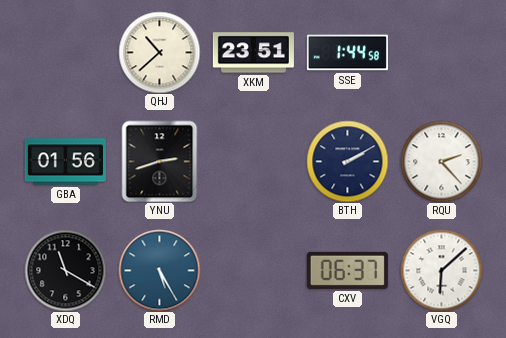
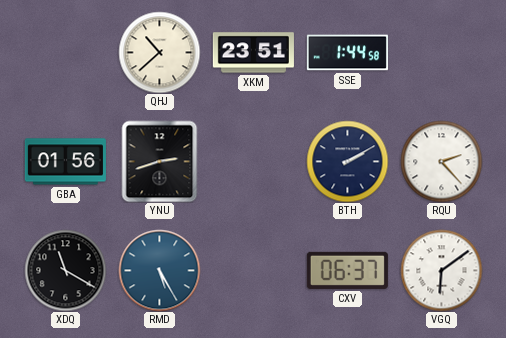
VGQ: 6:08 -> 6:09 (441, 270)
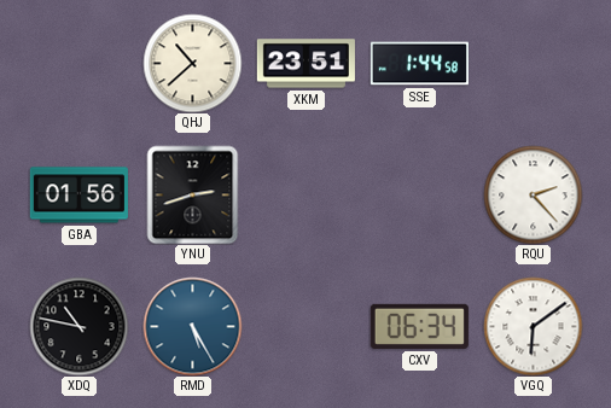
BTH: 2:10 -> none (347, 161)
XDQ: 11:20 -> 10:47 (78, 326)
CXV: 06:37 -> 06:34 (419, 326)
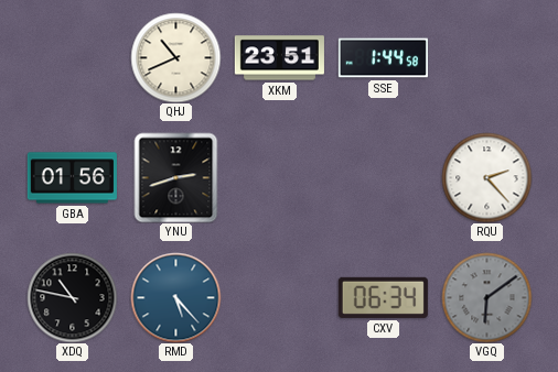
QHJ: 10:38 -> 10:41 (175, 57)
RMD: 5:25 -> 5:23 (175, 297)
VGQ dial: white -> grey (486, 297)
